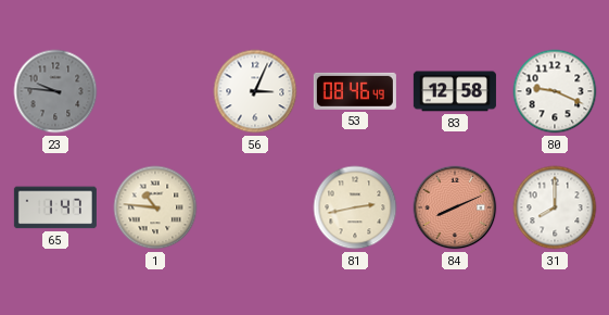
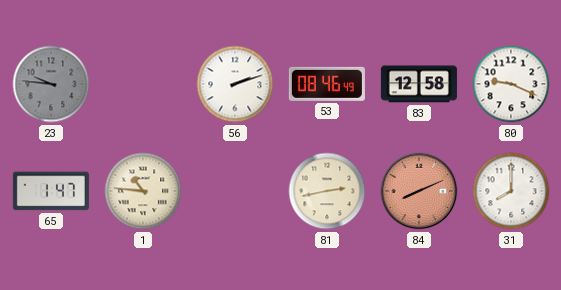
56: 3:04 -> 2:12 (235, 84)
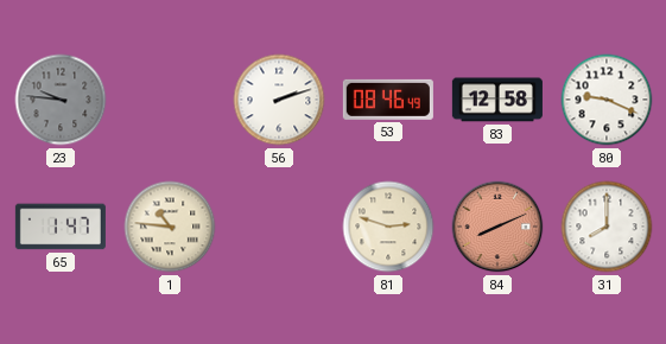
81: 2:43 -> 2:48 (388, 227)
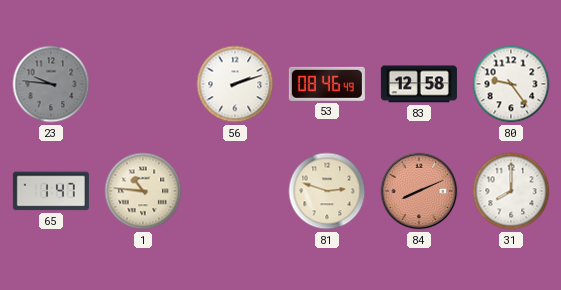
80: 9:19 -> 9:24 (511, 84)
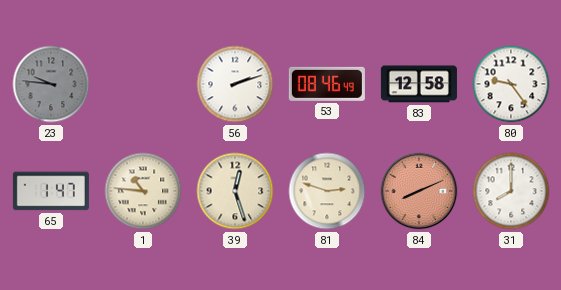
39: none -> 12:27 (235, 191)
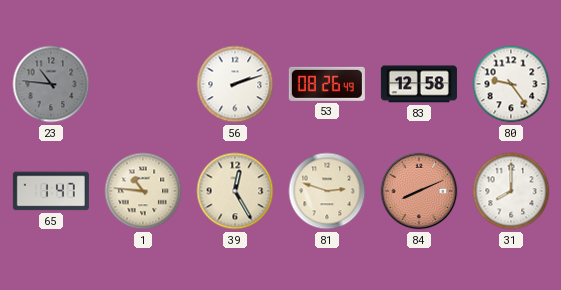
23: 9:46 -> 10:46 (51, 84)
53: 08:46 -> 08:26 (327, 84)
39: 12:27 -> 12:25 (235, 191)
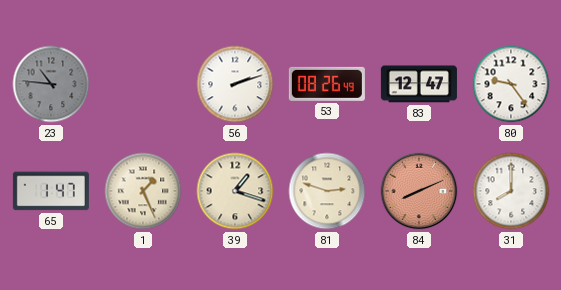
83: 12:58 -> 12:47 (419, 84)
1: 10:46 -> 1:26 (143, 191)
39: 12:25 -> 1:18 (235, 191)
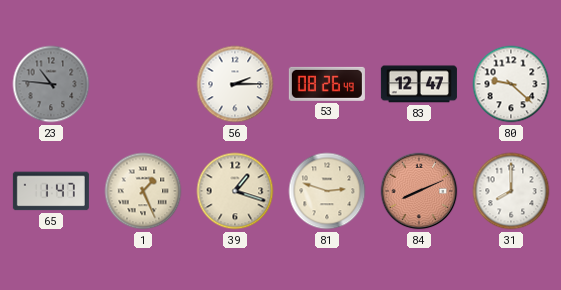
56: 2:12 -> 2:15 (235, 84)
80: 9:24 -> 9:22 (511, 84)
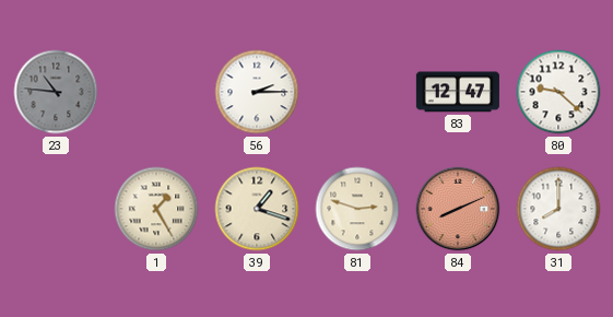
53: 08:26 -> none (327, 84)
65: 1:47 -> none (51, 191)
1: 1:26 -> 1:25 (156, 209)
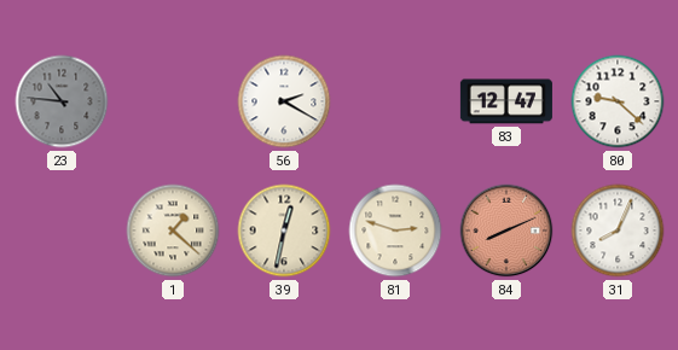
56: 2:15 -> 2:20 (284, 101)
1: 1:25 -> 1:22 (173, 231)
39: 1:18 -> 12:32 (284, 231)
31: 8:00 -> 8:04 (618, 231)
